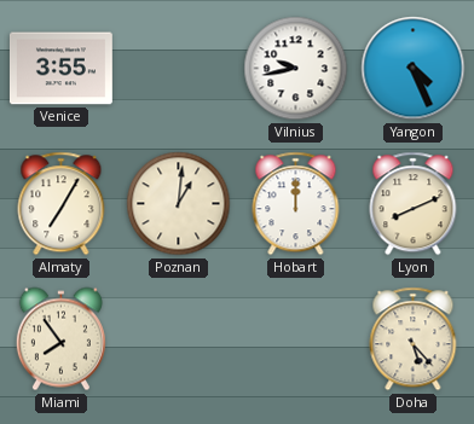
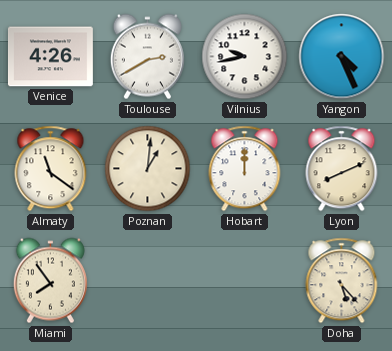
Venice: 3:55 -> 4:26 (50, 57)
Toulouse: none -> 2:40 (147, 57)
Almaty: 7:05 -> 11:21 (51, 169)
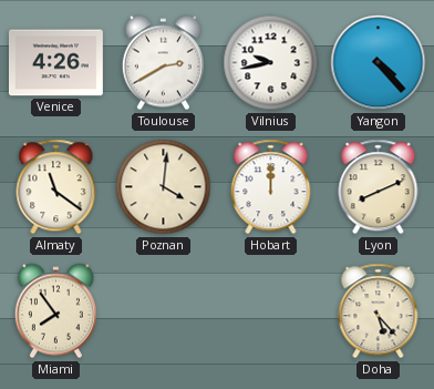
Yangon: 4:26 -> 4:23 (379, 63)
Poznan: 1:01 -> 4:01 (164, 187)
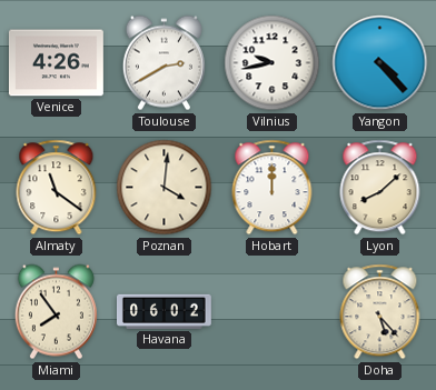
Lyon: 8:11 -> 8:08 (380, 188)
Havana: none -> 06:02 (165, 311)
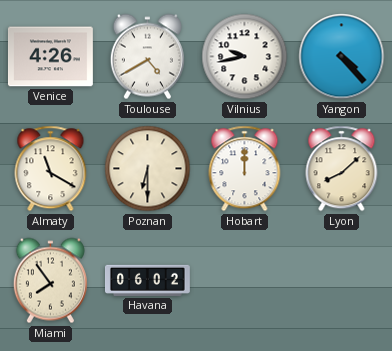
Toulouse: 2:40 -> 4:40 (147, 57)
Almaty: 11:21 -> 11:20 (51, 169)
Poznan: 4:01 -> 6:30 (148, 169)
Doha: 5:23 -> none (380, 312)
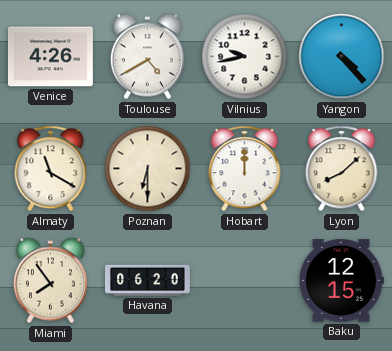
Havana: 06:02 -> 06:20 (148, 280)
Baku: none -> 12:15 (342, 281)
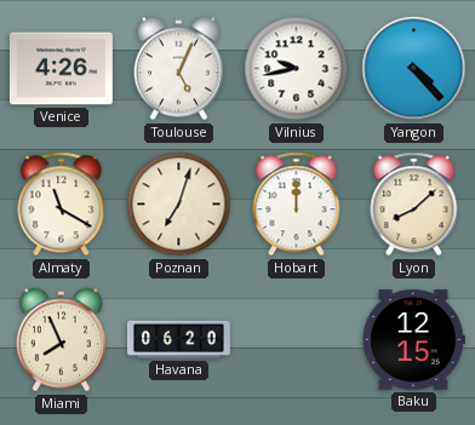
Toulouse: 4:40 -> 5:04 (178, 69)
Poznan: 6:30 -> 7:03 (179, 205)
Miami: 7:54 -> 7:56 (61, 340)
